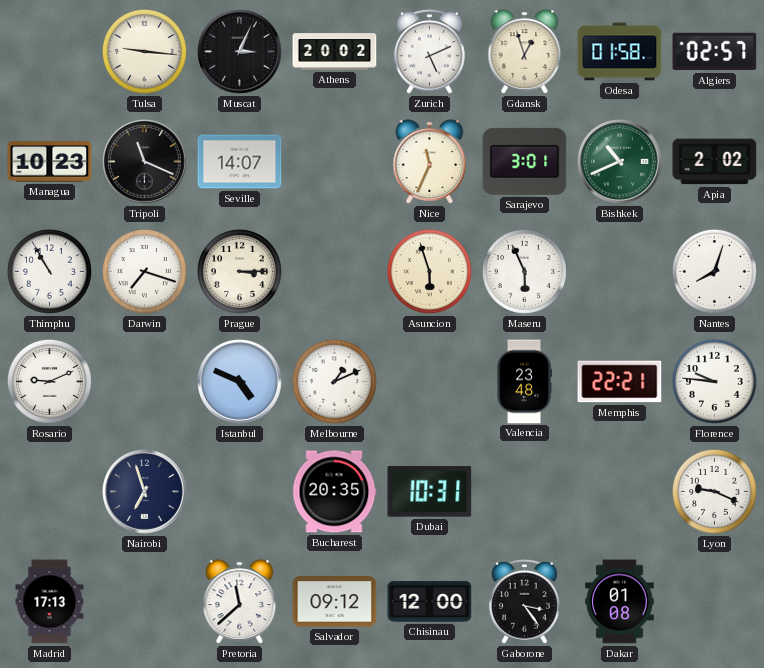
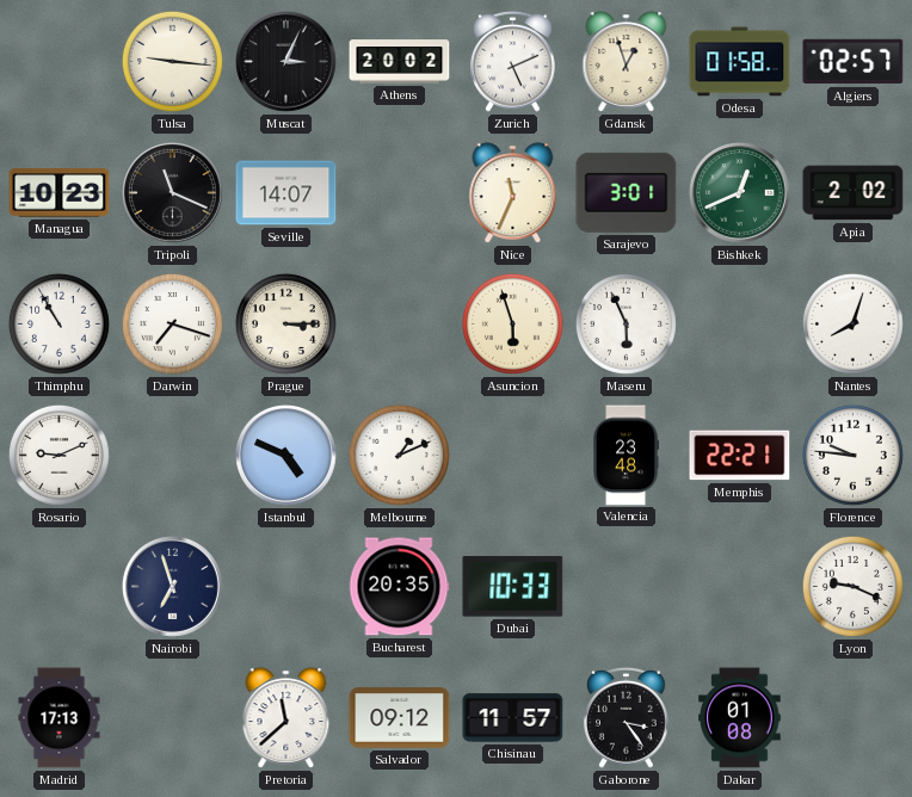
Bishkek: 10:41 -> 12:41 (740, 193)
Dubai: 10:31 -> 10:33 (513, 587)
Chisinau: 12:00 -> 11:57 (513, 718)
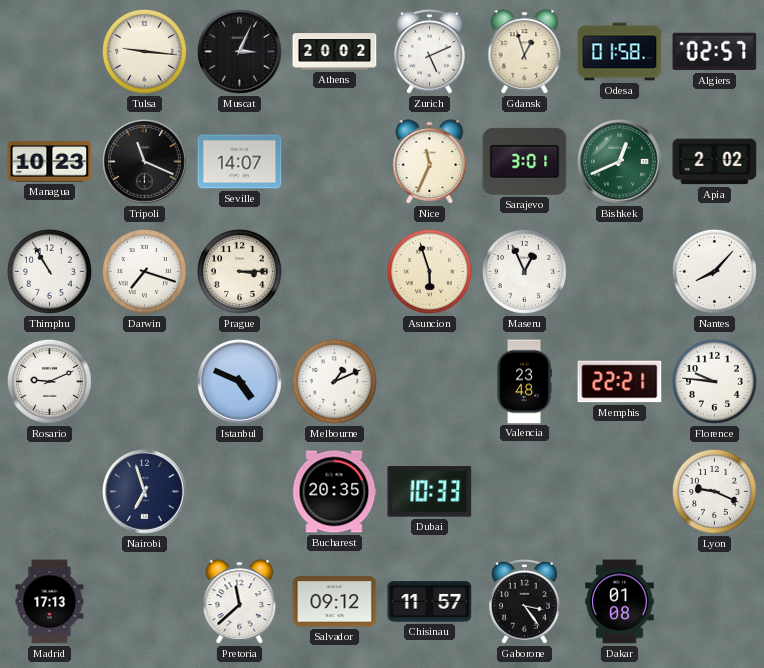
Maseru: 5:56 -> 12:56 (524, 271)
Nantes: 8:03 -> 8:07 (714, 271)
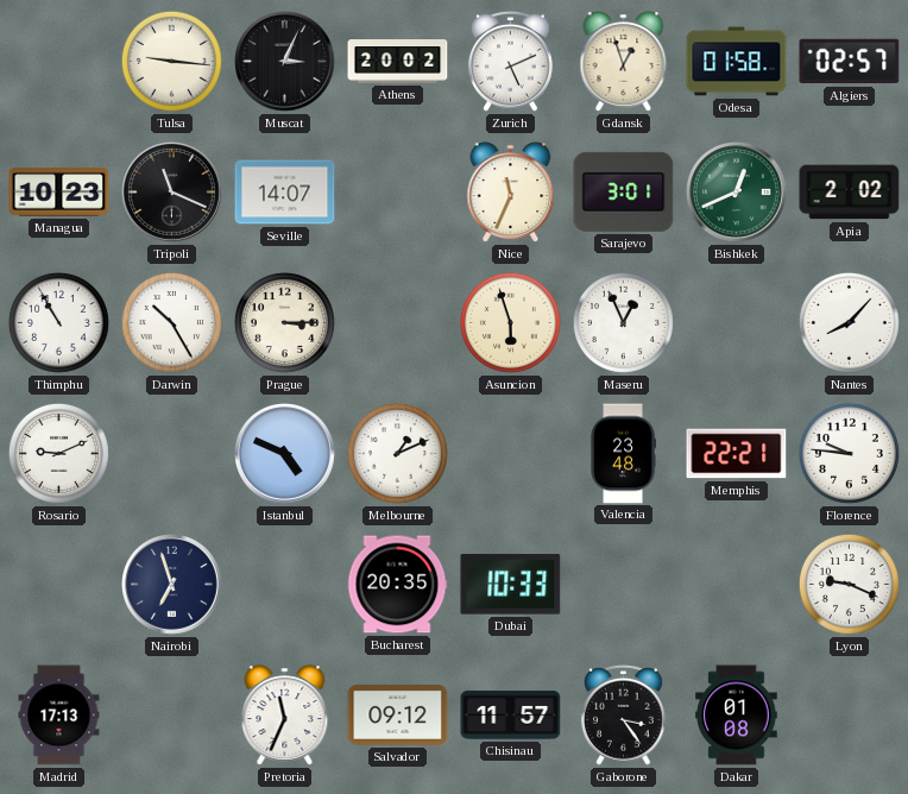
Darwin: 7:18 -> 10:25 (171, 322)
Pretoria: 11:38 -> 11:34 (285, 716)
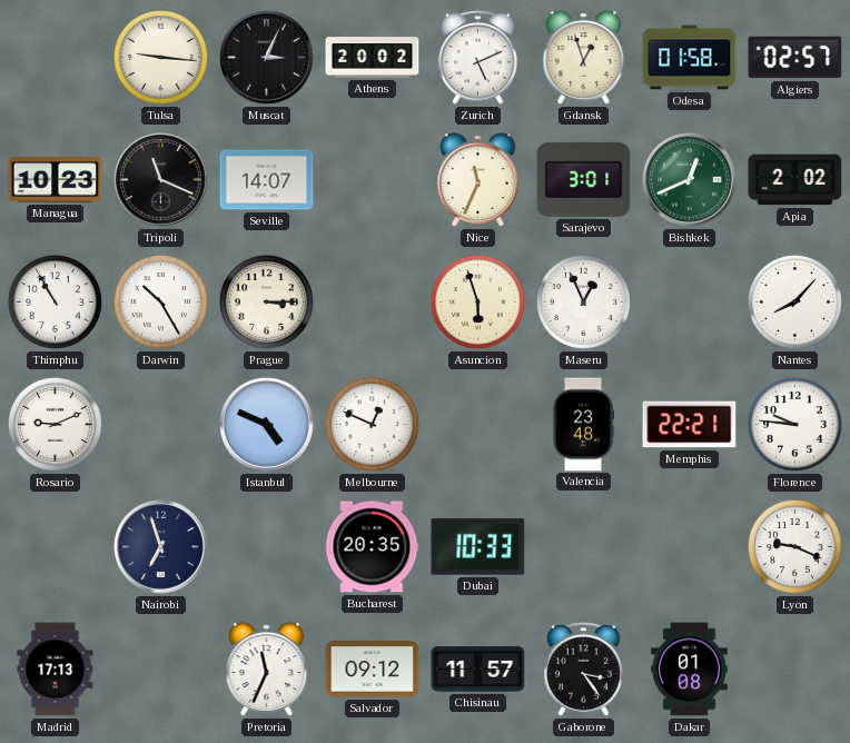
Melbourne: 1:11 -> 12:49 (372, 424)
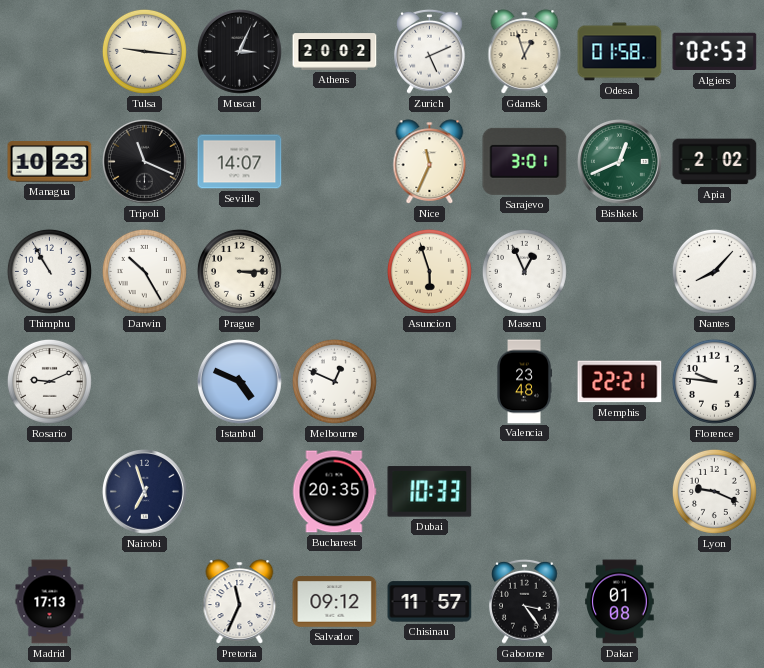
Algiers: 02:57 -> 02:53 (715, 52)
